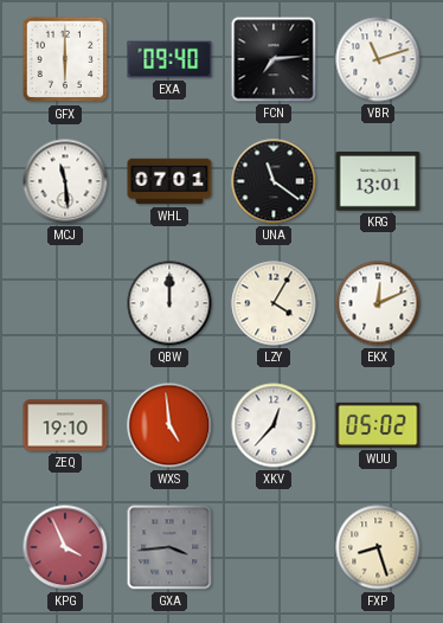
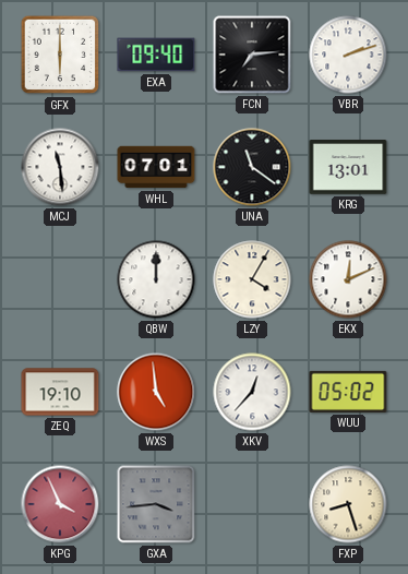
VBR: 11:12 -> 2:12 (348, 55)
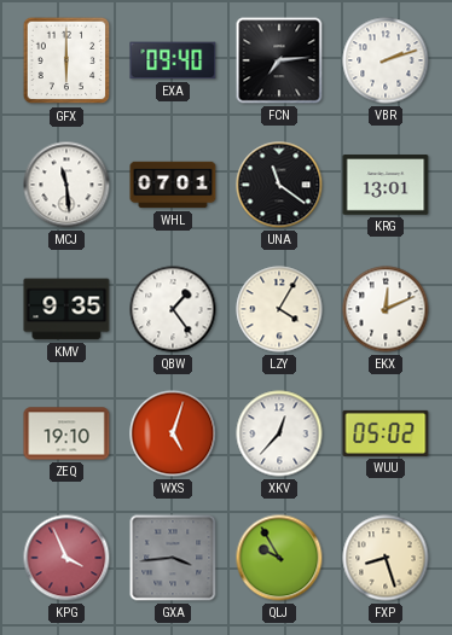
KMV: none -> 9:35 (66, 309)
QBW: 12:00 -> 1:24 (173, 309)
WXS: 4:59 -> 5:03 (173, 433)
QLJ: none -> 9:55 (279, 558)
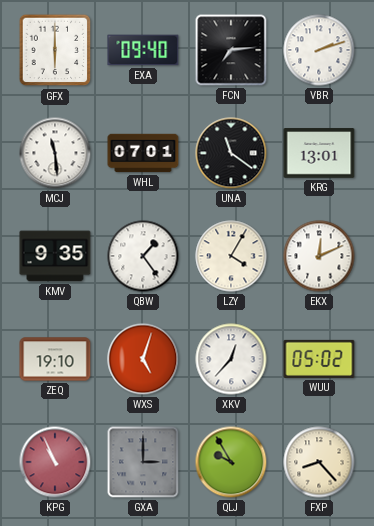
KPG: 3:56 -> 10:56 (55, 462)
GXA: 3:44 -> 3:00 (143, 462)
FXP: 8:27 -> 8:23 (319, 462)
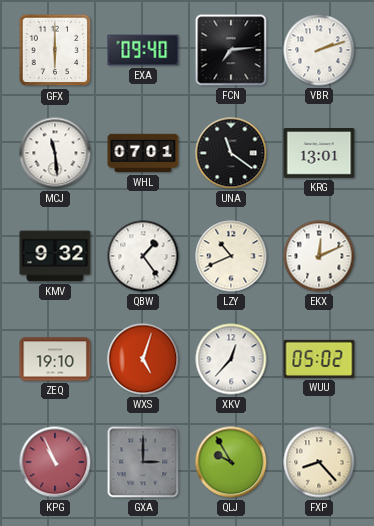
KMV: 9:35 -> 9:32 (55, 256)
LZY: 4:05 -> 10:41 (231, 256)
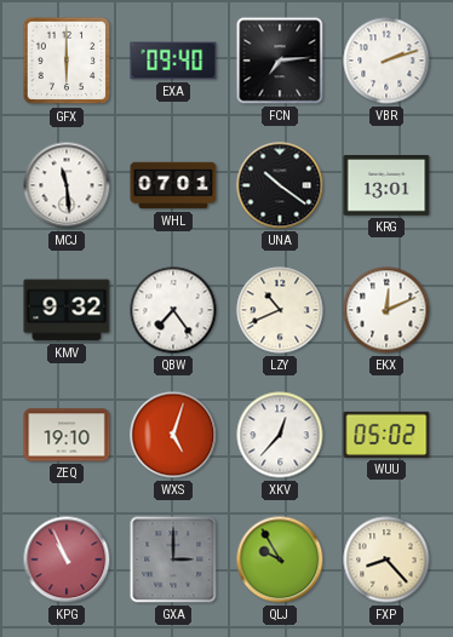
UNA: 11:21 -> 10:21 (280, 185)
QBW: 1:24 -> 7:24 (173, 310)
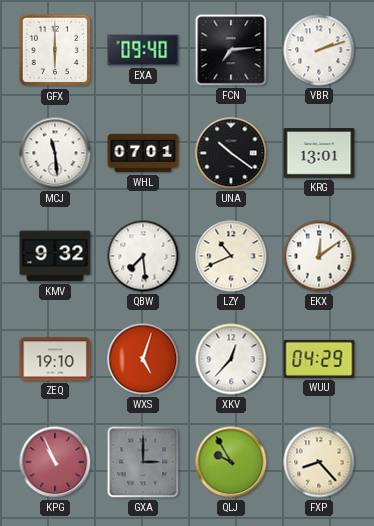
QBW: 7:24 -> 7:29 (143, 256)
EKX: 12:11 -> 12:09 (319, 256)
WUU: 05:02 -> 04:29 (319, 359)
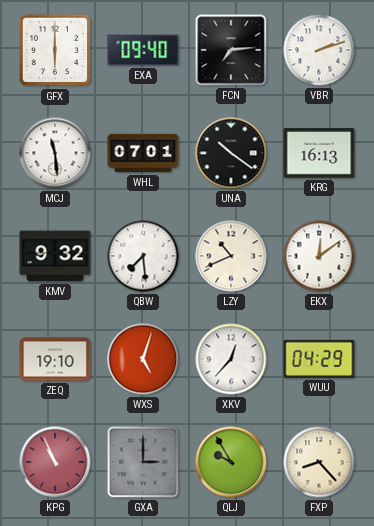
KRG: 13:01 -> 16:13 (319, 153)
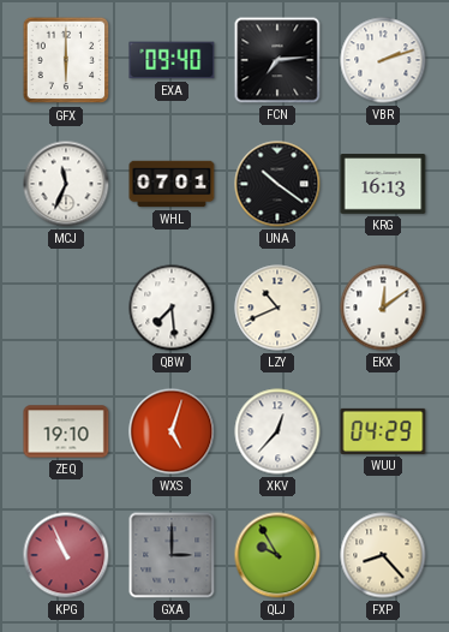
MCJ: 11:29 -> 11:34 (66, 184)
KMV: 9:32 -> none (55, 256)
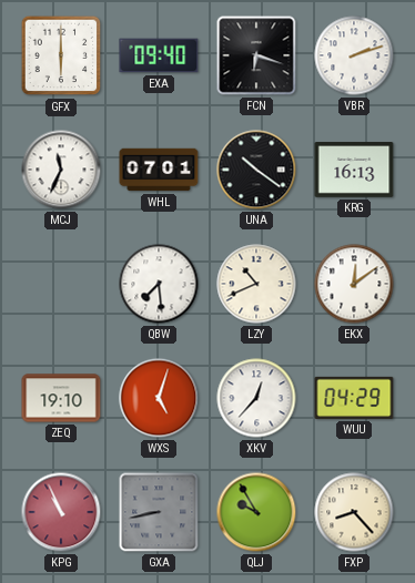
FCN: 7:14 -> 6:18 (256, 55)
GXA: 3:00 -> 8:43 (159, 512)
